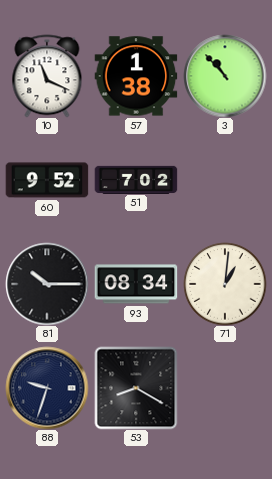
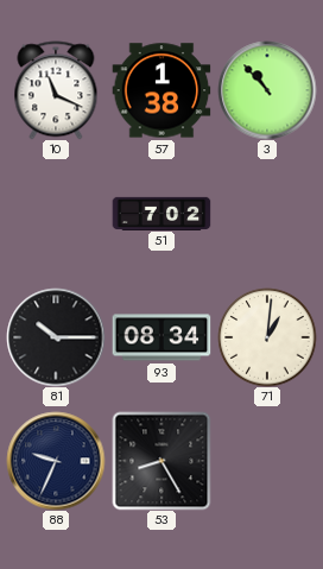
60: 9:52 -> none (47, 180)
88: 9:33 -> 9:34 (56, 461)
53: 8:20 -> 8:25 (161, 461)
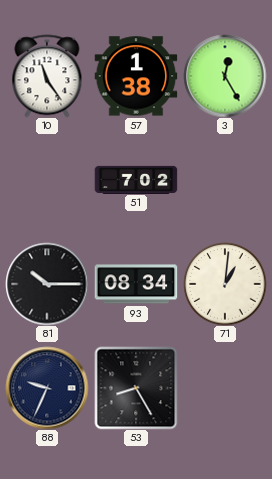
10: 11:19 -> 11:24 (47, 76)
3: 10:53 -> 12:25 (225, 76)
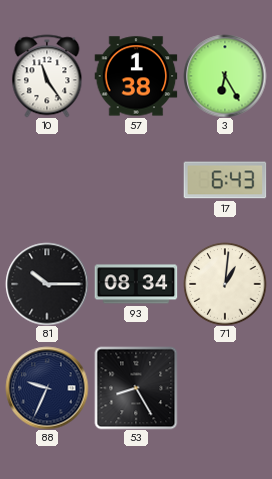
3: 12:25 -> 6:25 (225, 76)
51: 7:02 -> none (136, 179)
17: none -> 6:43 (225, 180)
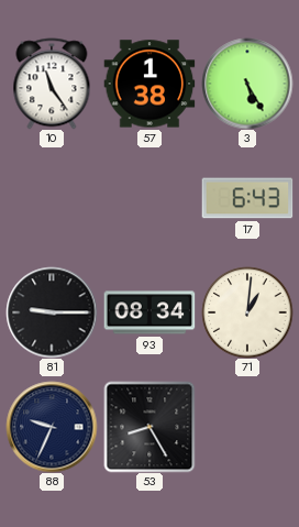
3: 6:25 -> 5:25 (247, 84)
81: 10:15 -> 9:15 (52, 312)
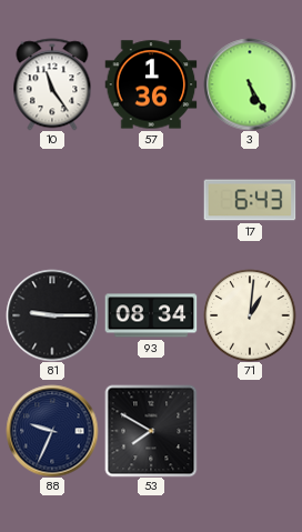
57: 1:38 -> 1:36 (151, 84)
53: 8:25 -> 7:50 (151, 431)
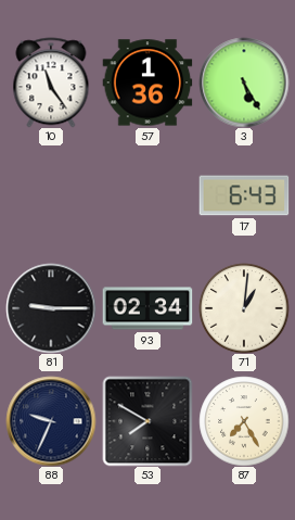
93: 08:34 -> 02:34 (147, 308)
87: none -> 7:25 (244, 421)
